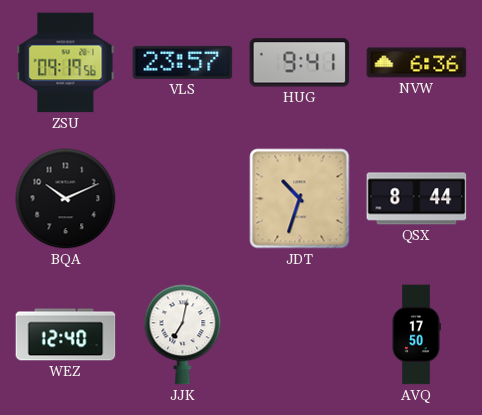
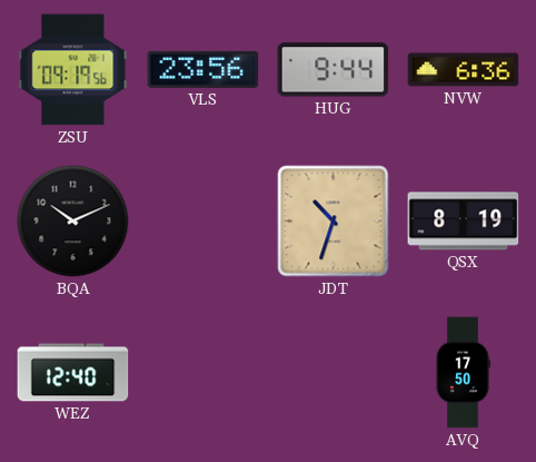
VLS: 23:57 -> 23:56 (204, 69)
HUG: 9:41 -> 9:44 (334, 70)
QSX: 8:44 -> 8:19 (464, 222)
JJK: 7:02 -> none (183, 335)
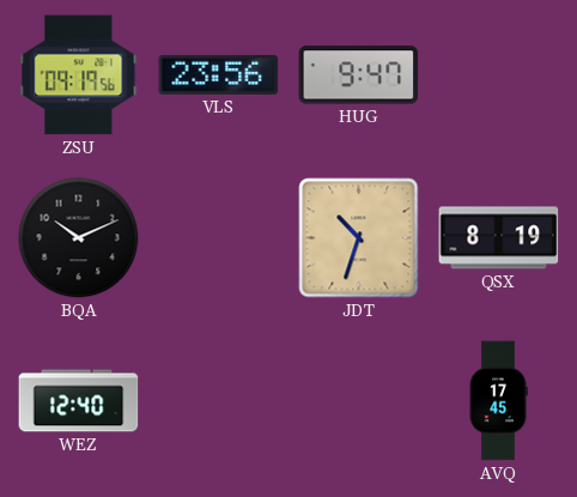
HUG: 9:44 -> 9:47 (359, 75)
NVW: 6:36 -> none (464, 70)
AVQ: 17:50 -> 17:45 (498, 401)
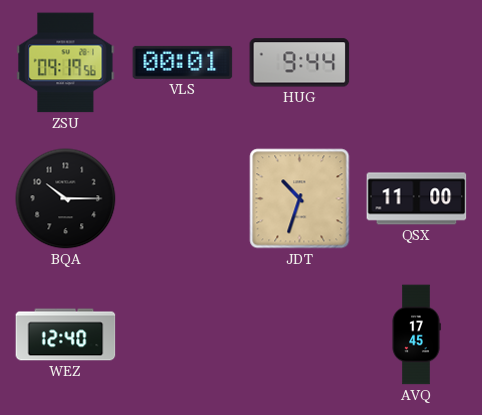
VLS: 23:56 -> 00:01 (183, 62)
HUG: 9:47 -> 9:44 (300, 63)
BQA: 10:11 -> 10:15 (66, 199)
QSX: 8:19 -> 11:00 (417, 199)
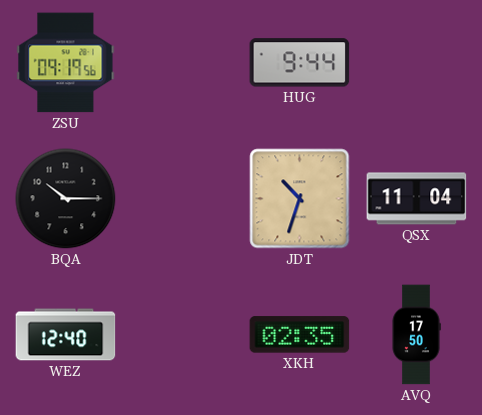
VLS: 00:01 -> none (183, 62)
QSX: 11:00 -> 11:04 (417, 199)
XKH: none -> 02:35 (300, 335)
AVQ: 17:45 -> 17:50 (416, 335)
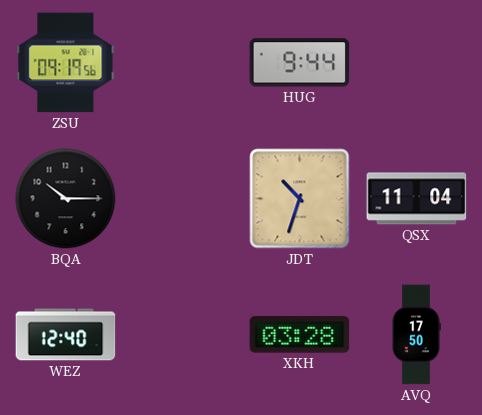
XKH: 02:35 -> 03:28 (300, 335)
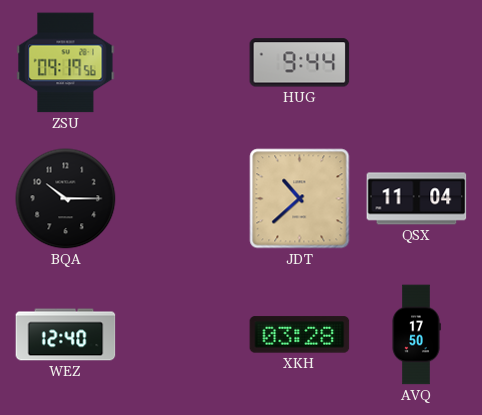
JDT: 10:33 -> 10:38 (300, 199)
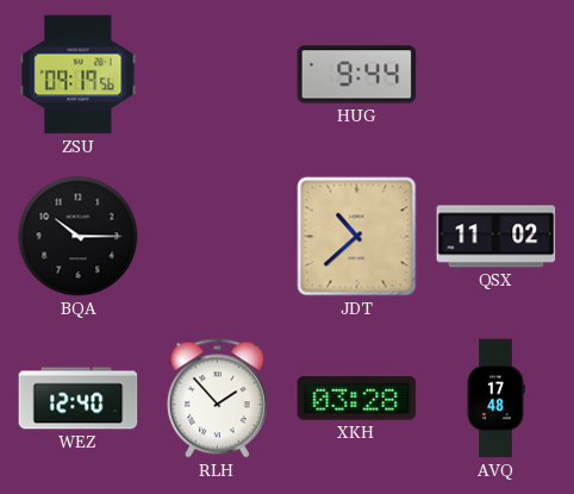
QSX: 11:04 -> 11:02 (497, 237)
RLH: none -> 1:53 (217, 399)
AVQ: 17:50 -> 17:48 (495, 399)
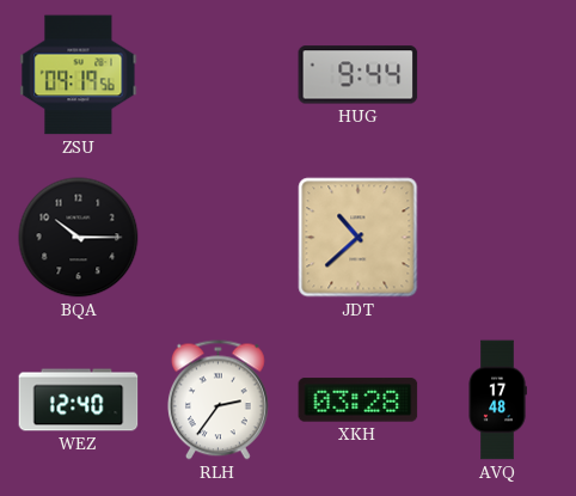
QSX: 11:02 -> none (497, 237)
RLH: 1:53 -> 2:36 (217, 400)
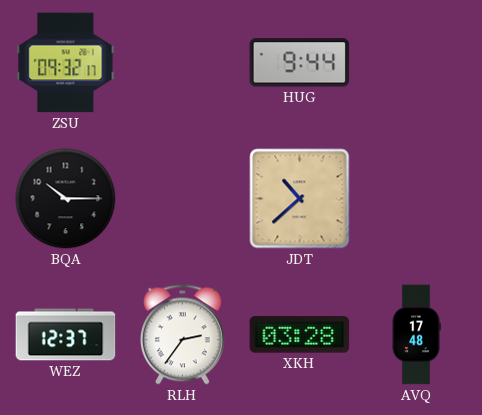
ZSU: 09:19 -> 09:32 (66, 63)
WEZ: 12:40 -> 12:37 (66, 335)
